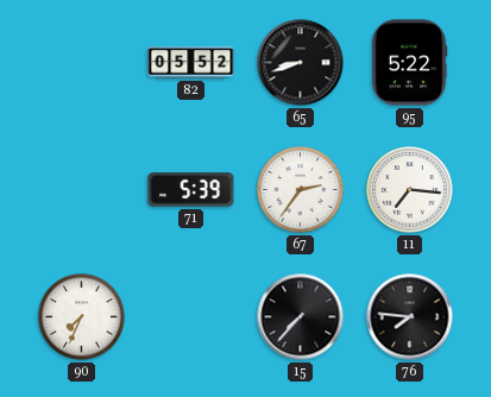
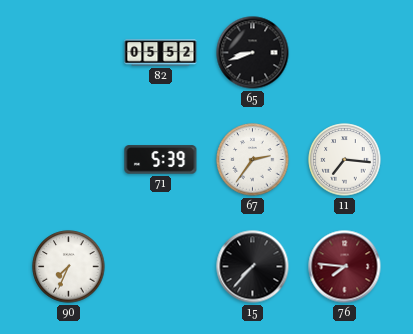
95: 5:22 -> none (409, 63)
76 dial: black -> burgundy (345, 267)
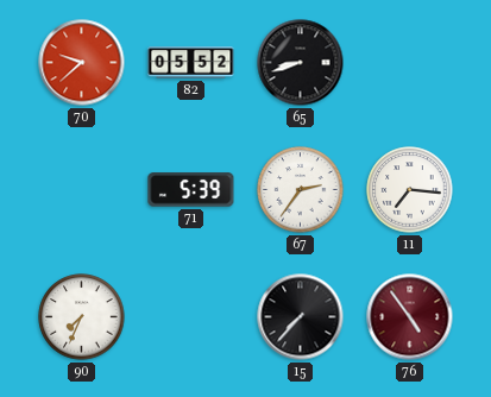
70: none -> 9:38 (82, 63)
76: 7:46 -> 4:54 (410, 317)
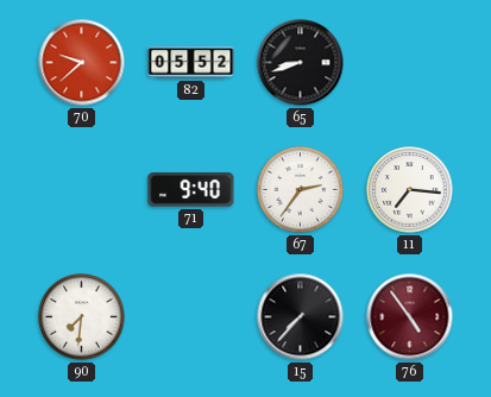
71: 5:39 -> 9:40 (191, 190)
90: 7:34 -> 7:31 (82, 317)
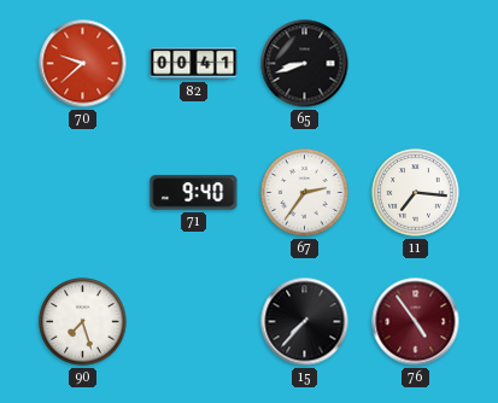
82: 05:52 -> 00:41 (194, 64)
90: 7:31 -> 7:27 (83, 322)
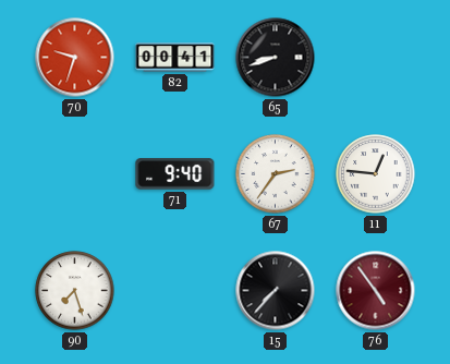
70: 9:38 -> 9:33 (75, 58)
11: 7:16 -> 12:46 (376, 174)
